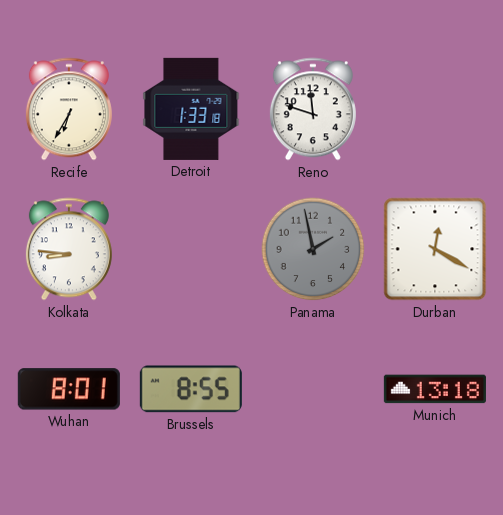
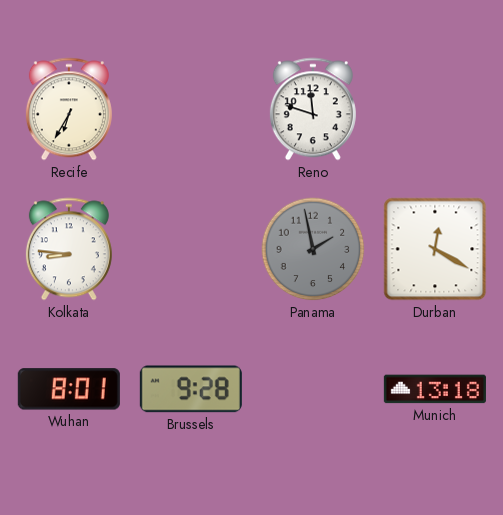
Detroit: 1:33 -> none (191, 109)
Brussels: 8:55 -> 9:28 (191, 389)
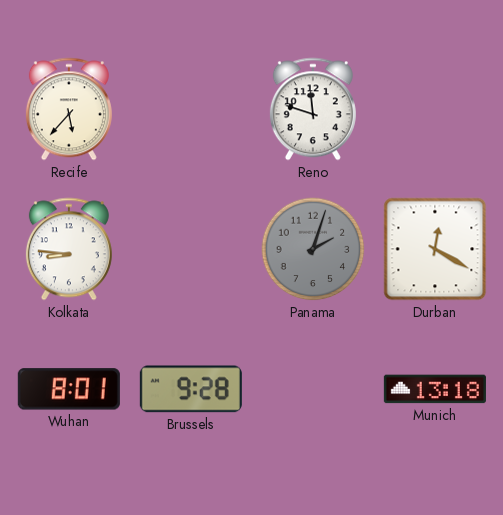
Recife: 6:35 -> 5:37 (69, 109)
Panama: 1:58 -> 2:03 (313, 249)
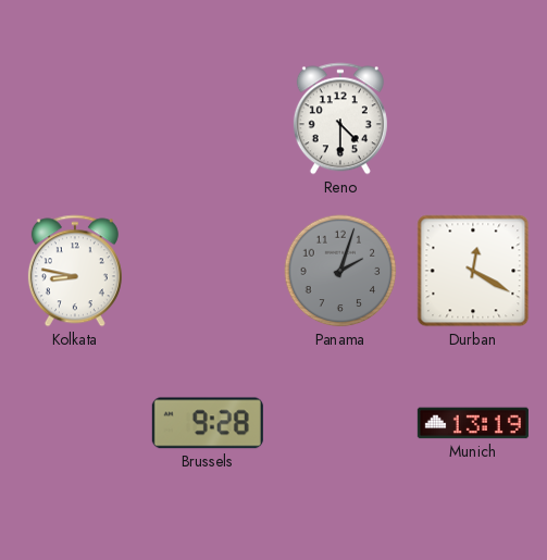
Recife: 5:37 -> none (69, 109)
Reno: 11:48 -> 4:30 (340, 119)
Kolkata: 8:46 -> 8:47 (75, 271)
Wuhan: 8:01 -> none (69, 389)
Munich: 13:18 -> 13:19 (473, 423)
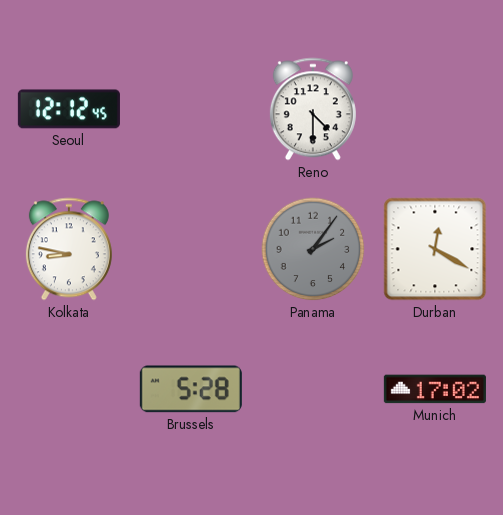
Seoul: none -> 12:12 (69, 109)
Panama: 2:03 -> 2:06 (313, 249)
Brussels: 9:28 -> 5:28 (191, 389)
Munich: 13:19 -> 17:02 (435, 389)
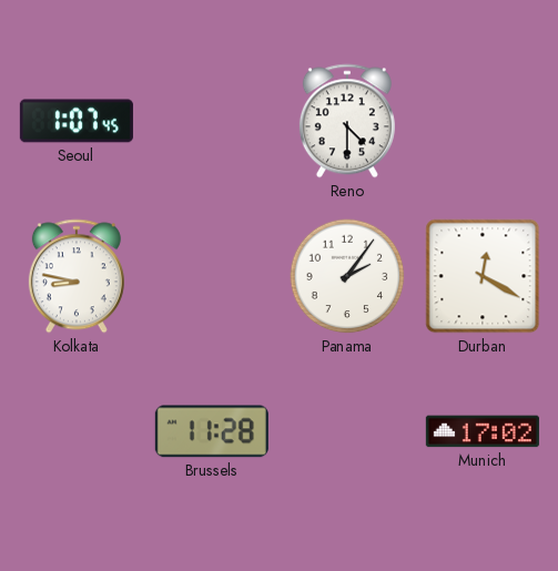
Seoul: 12:12 -> 1:07 (77, 121)
Panama dial: grey -> white (347, 276)
Brussels: 5:28 -> 11:28 (212, 431)
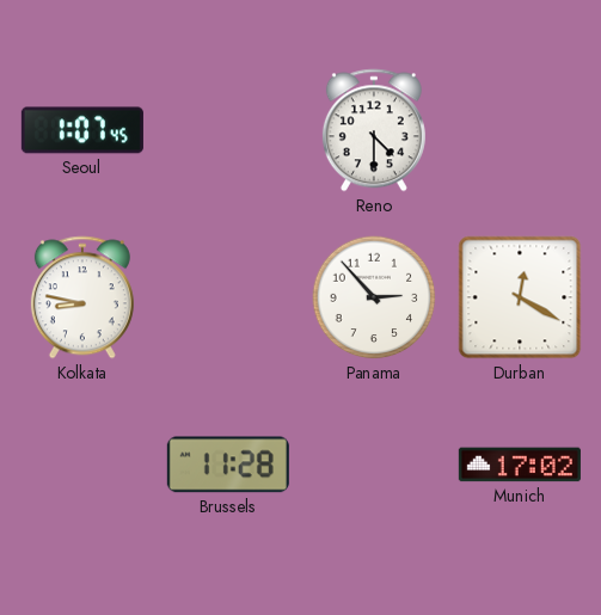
Panama: 2:06 -> 2:53 (374, 297)
